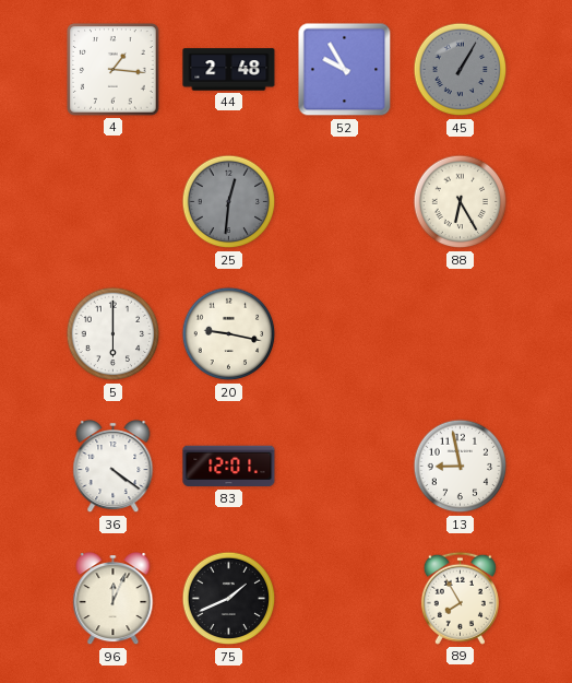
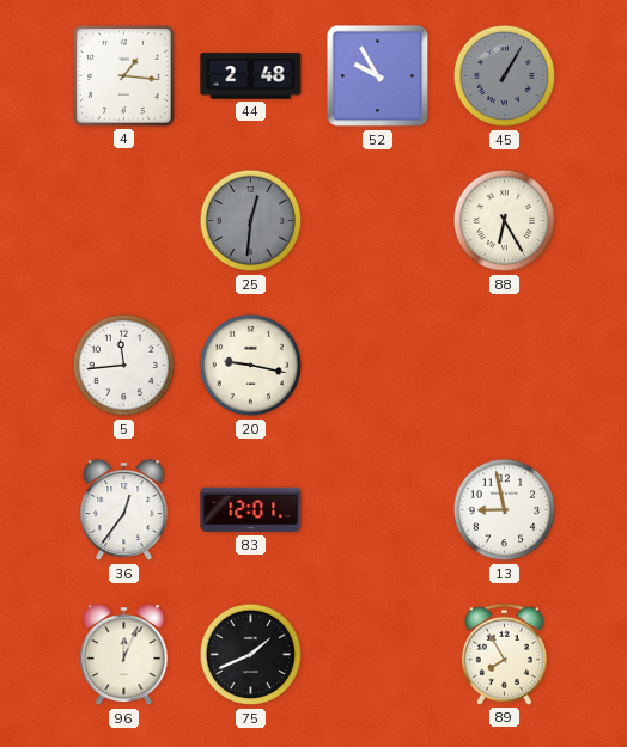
5: 6:00 -> 11:44 (124, 366)
36: 4:21 -> 12:36 (124, 510)
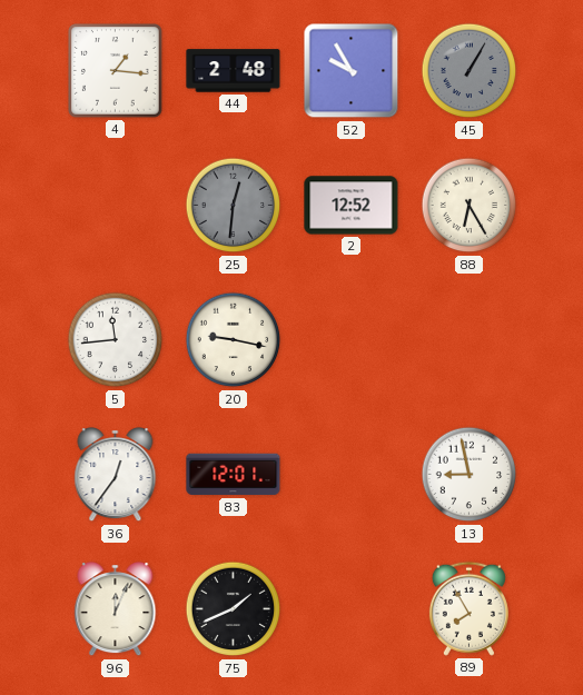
2: none -> 12:52 (352, 206)
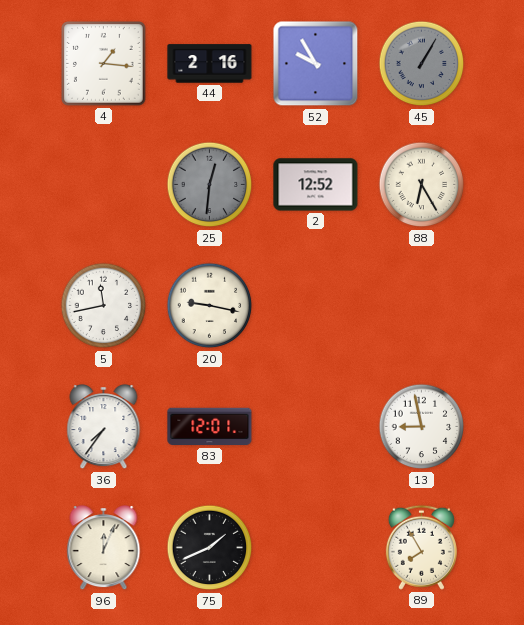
44: 2:48 -> 2:16 (210, 64)
5: 11:44 -> 11:43 (104, 306)
36: 12:36 -> 7:36 (104, 427)
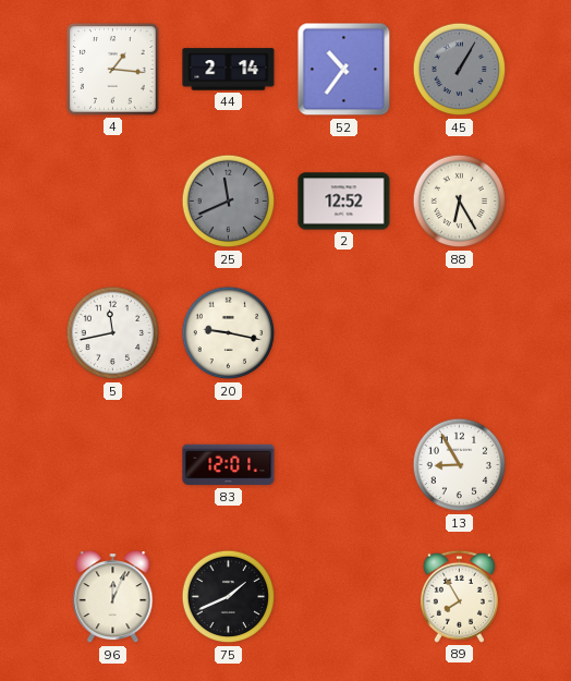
44: 2:16 -> 2:14 (229, 70)
52: 9:55 -> 10:36 (344, 70)
25: 12:31 -> 11:41 (229, 202)
36: 7:36 -> none (104, 427)
13: 8:58 -> 8:55 (460, 465)
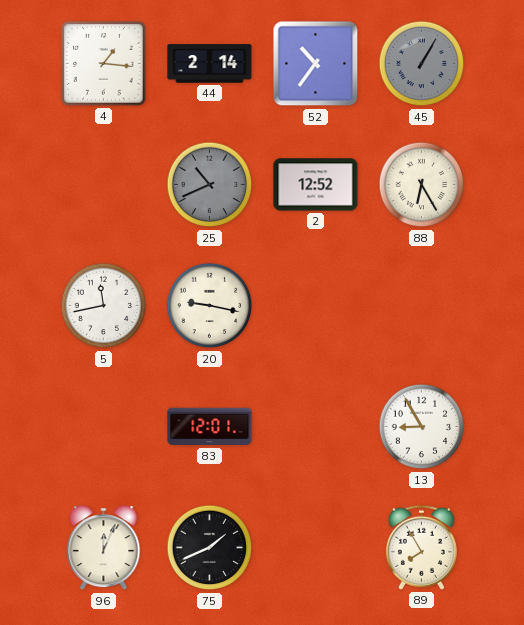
25: 11:41 -> 10:41 (210, 185)
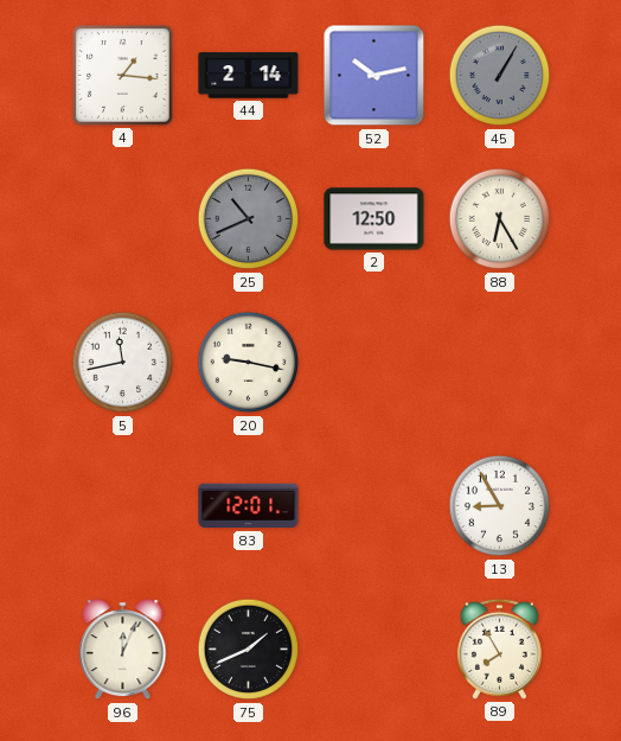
52: 10:36 -> 10:13 (374, 76)
2: 12:52 -> 12:50 (374, 219)
